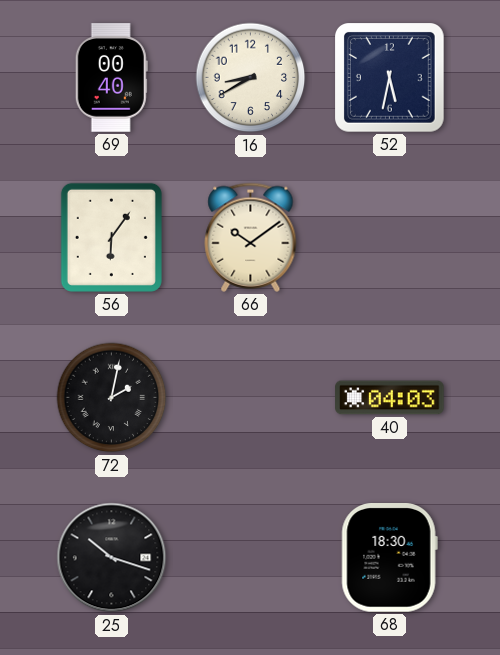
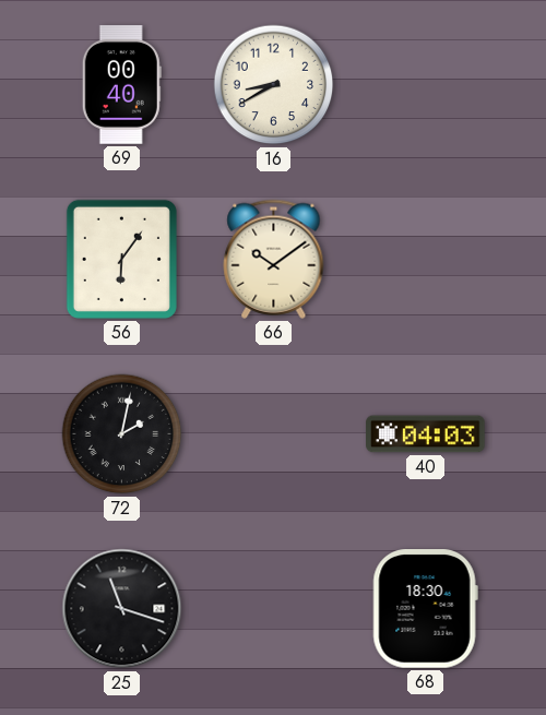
52: 5:32 -> none (390, 78)
25: 10:18 -> 11:18 (122, 609)
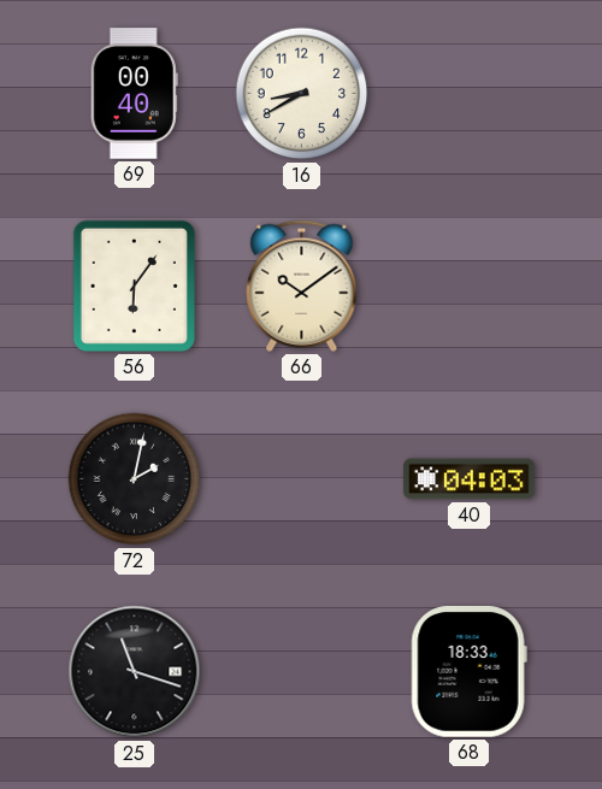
68: 18:30 -> 18:33 (468, 672)
